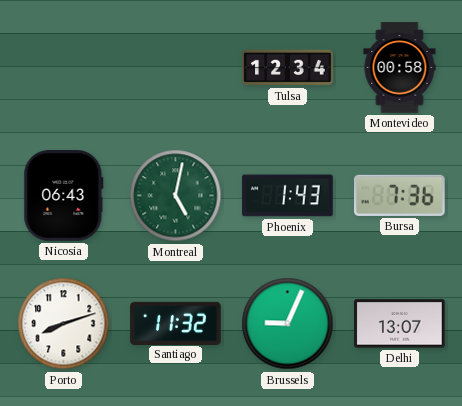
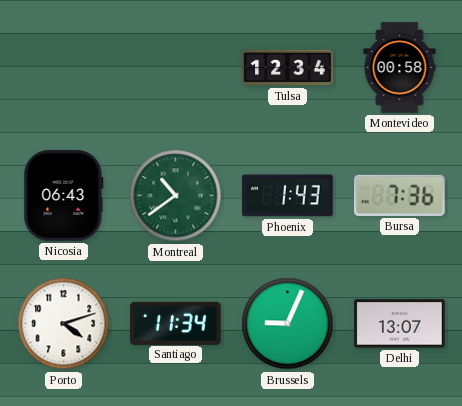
Montreal: 5:02 -> 10:39 (176, 196)
Porto: 8:12 -> 4:12 (64, 324)
Santiago: 11:32 -> 11:34 (176, 323)
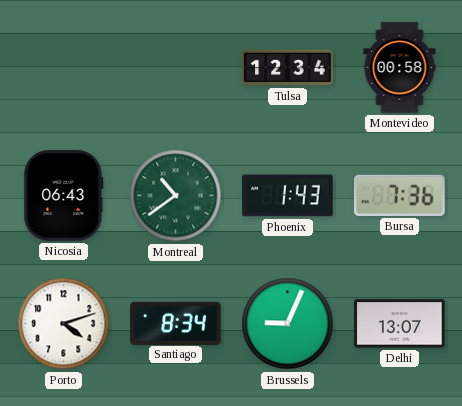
Santiago: 11:34 -> 8:34 (176, 323)
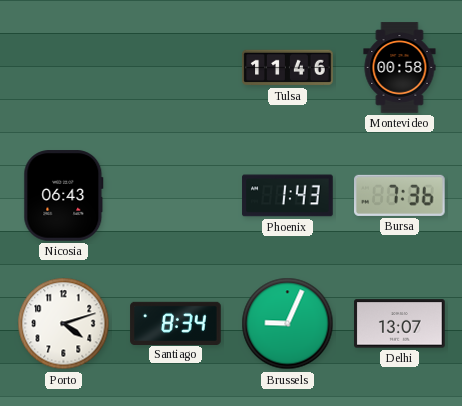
Tulsa: 12:34 -> 11:46 (288, 68)
Montreal: 10:39 -> none (176, 196)
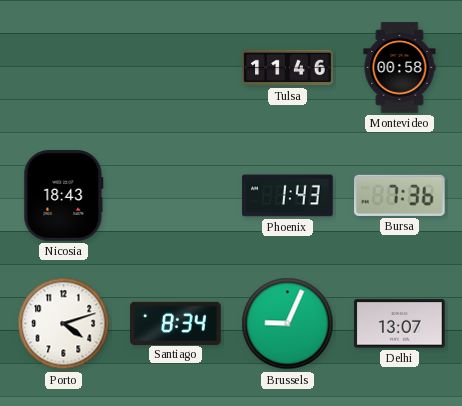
Nicosia: 06:43 -> 18:43 (64, 196)
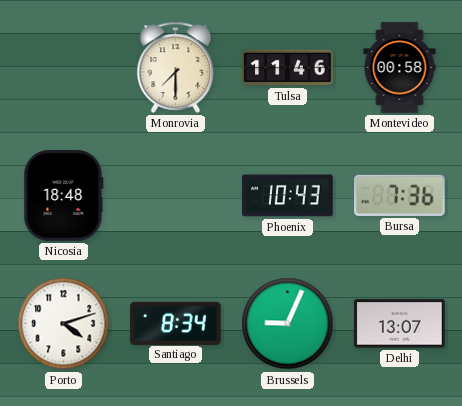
Monrovia: none -> 7:30 (176, 67)
Nicosia: 18:43 -> 18:48 (64, 196)
Phoenix: 1:43 -> 10:43 (288, 196)
